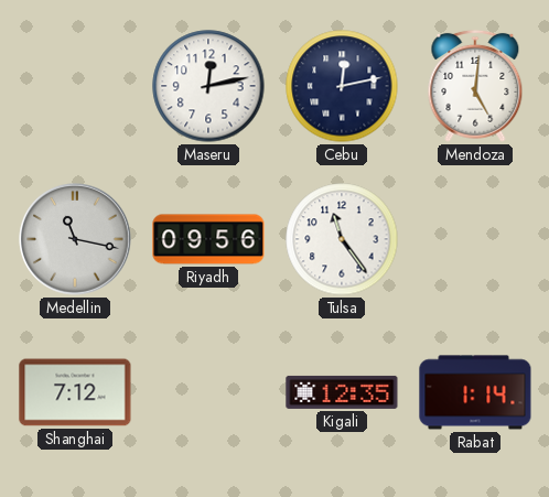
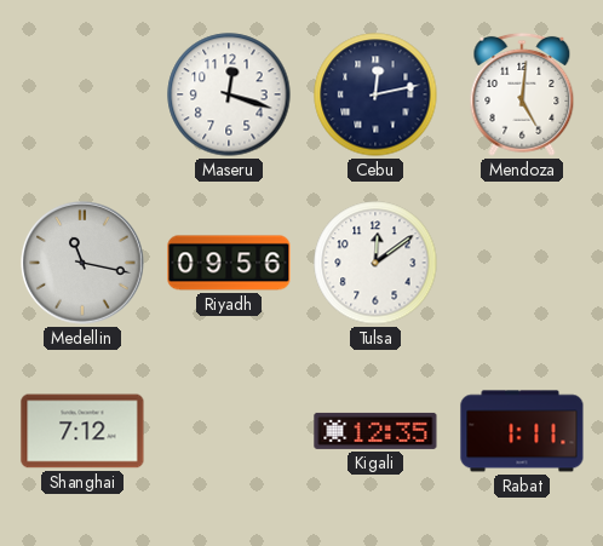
Maseru: 12:13 -> 12:18 (229, 94)
Tulsa: 11:24 -> 12:09 (375, 263)
Rabat: 1:14 -> 1:11 (522, 431)
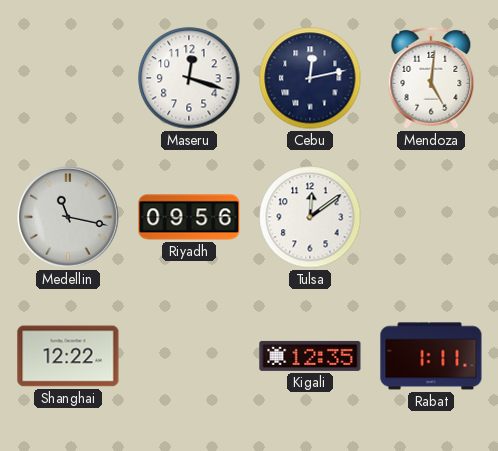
Shanghai: 7:12 -> 12:22 (68, 356)
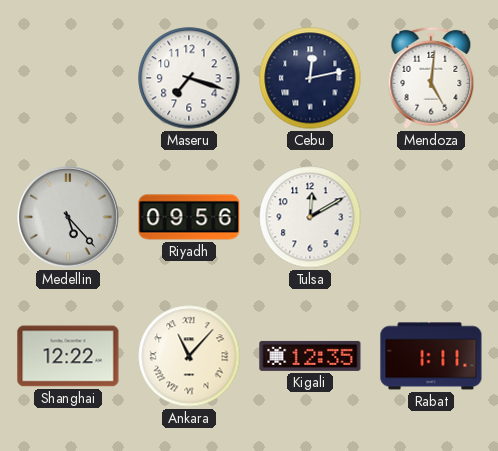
Maseru: 12:18 -> 7:18 (189, 78)
Medellin: 11:17 -> 5:23 (68, 217)
Tulsa: 12:09 -> 12:10 (310, 217)
Ankara: none -> 11:07 (189, 356)
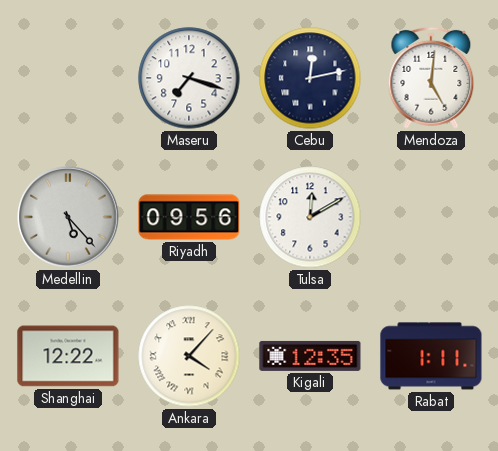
Ankara: 11:07 -> 4:07 (189, 356)
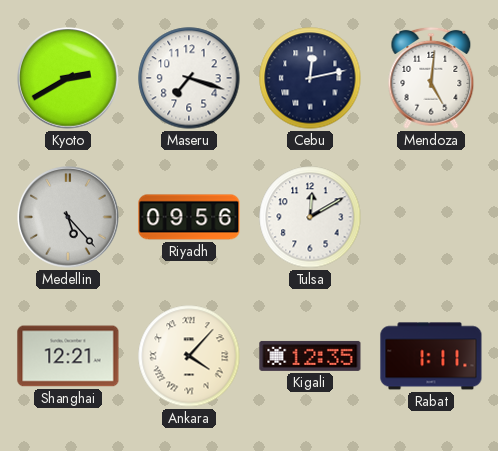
Kyoto: none -> 2:40 (68, 78)
Shanghai: 12:22 -> 12:21 (68, 356)
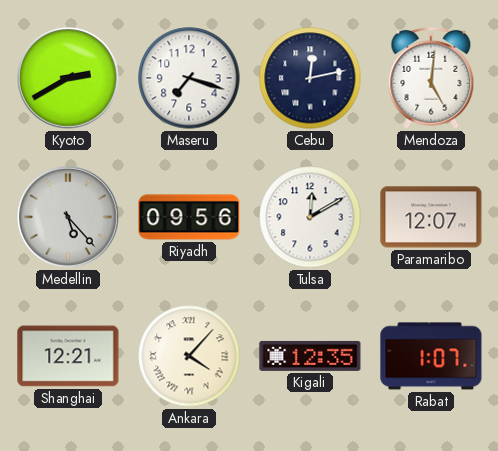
Paramaribo: none -> 12:07 (431, 217)
Rabat: 1:11 -> 1:07 (431, 356)
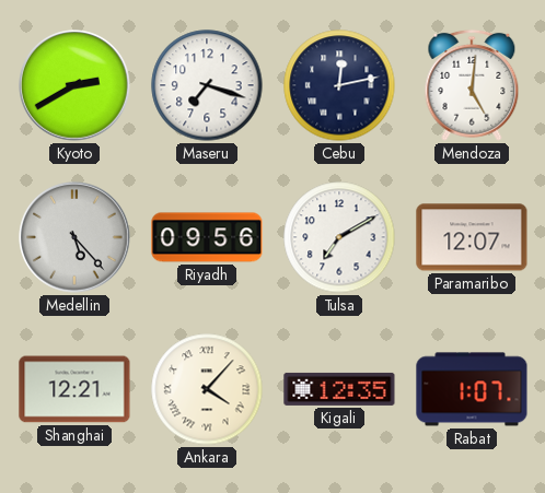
Tulsa: 12:10 -> 7:10 (339, 237)
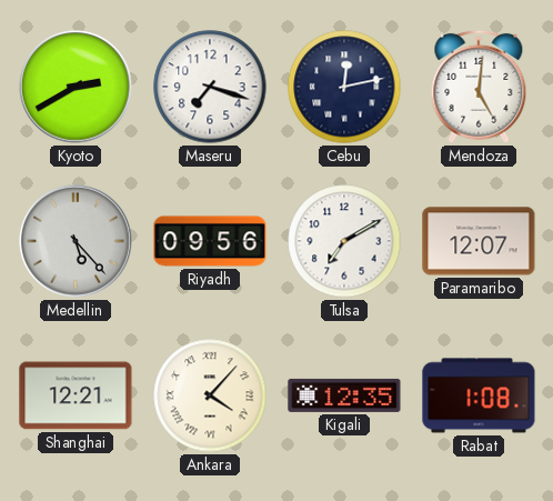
Rabat: 1:07 -> 1:08 (479, 395)
